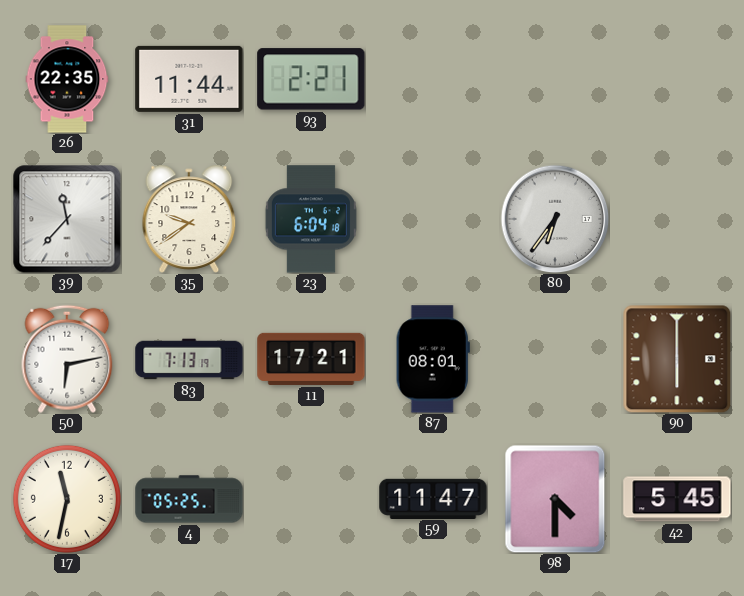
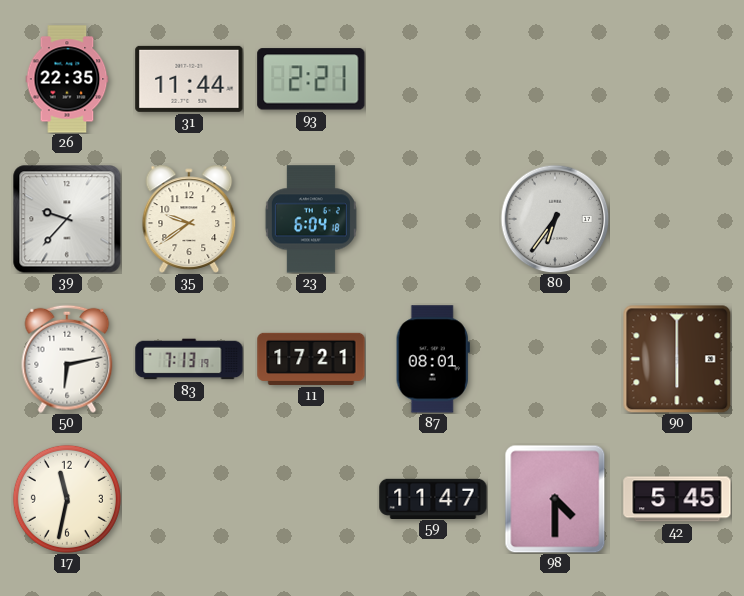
39: 11:37 -> 9:37 (67, 219)
4: 05:25 -> none (189, 499)
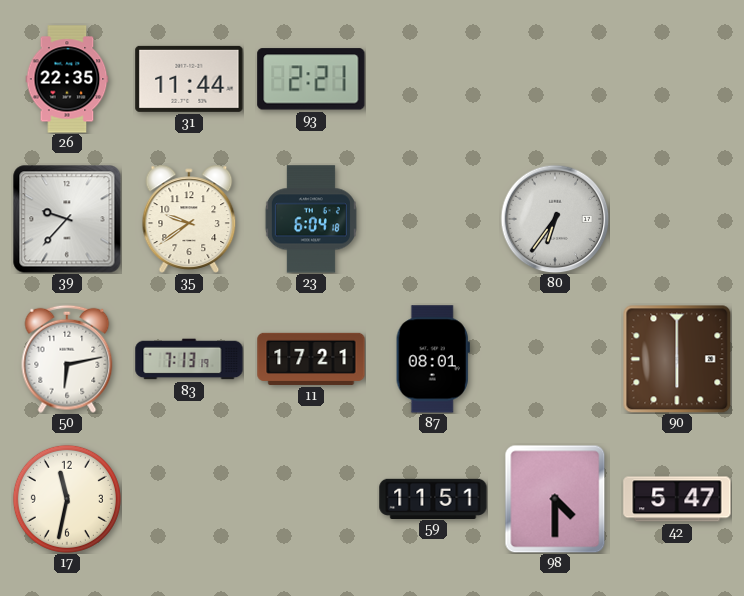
59: 11:47 -> 11:51 (433, 498)
42: 5:45 -> 5:47 (677, 499)
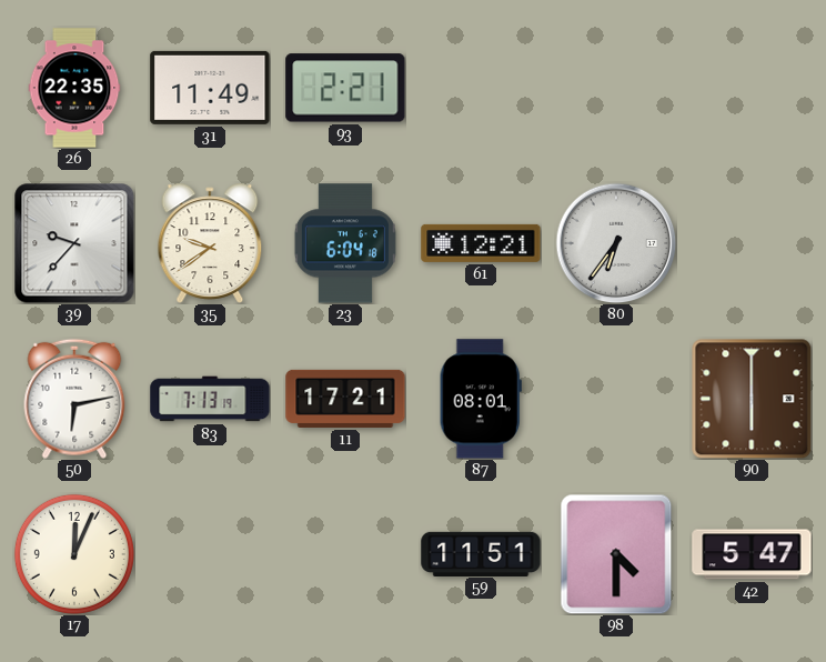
31: 11:44 -> 11:49 (210, 88)
61: none -> 12:21 (481, 243)
17: 11:32 -> 12:04 (74, 554)
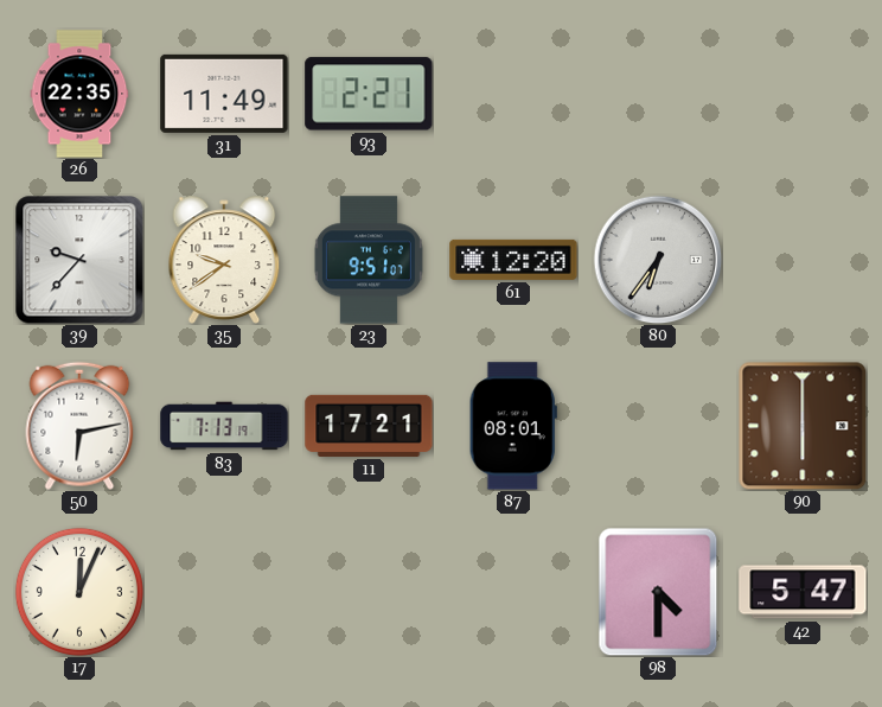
23: 6:04 -> 9:51 (369, 260)
61: 12:21 -> 12:20 (513, 260)
59: 11:51 -> none (481, 553)
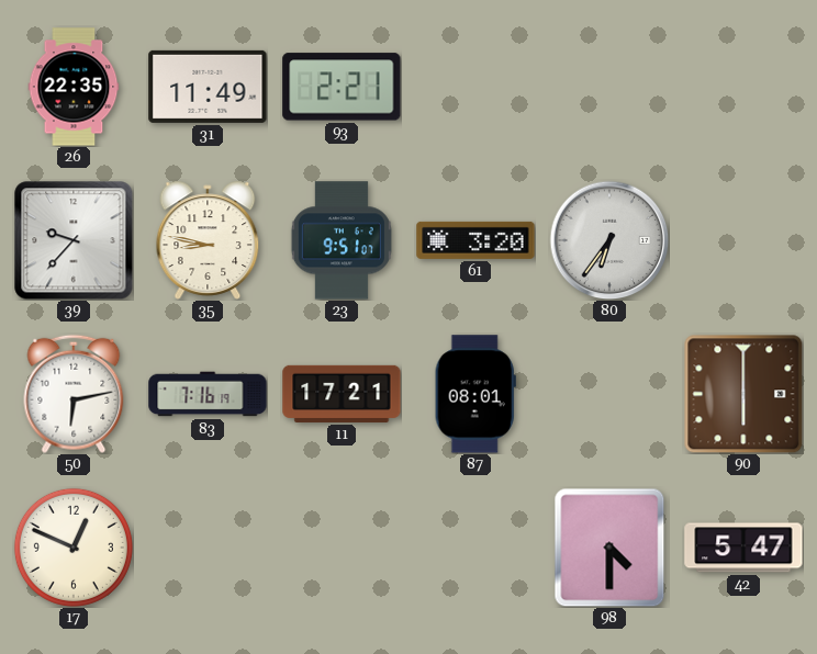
35: 9:39 -> 8:47 (208, 240)
61: 12:20 -> 3:20 (475, 240)
83: 7:13 -> 7:16 (208, 394)
17: 12:04 -> 12:49 (74, 548)
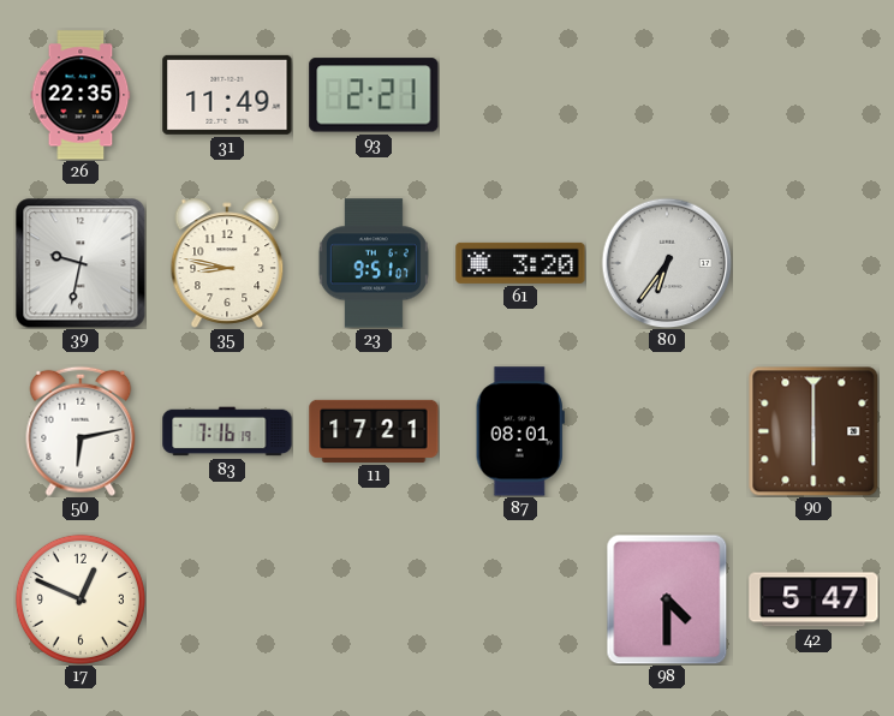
39: 9:37 -> 9:32 (81, 263)
